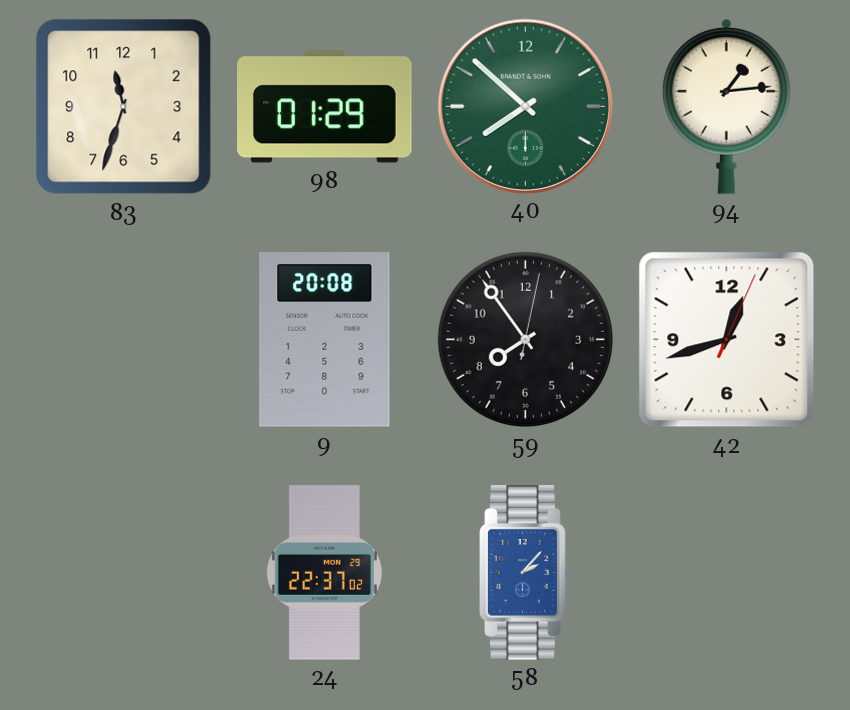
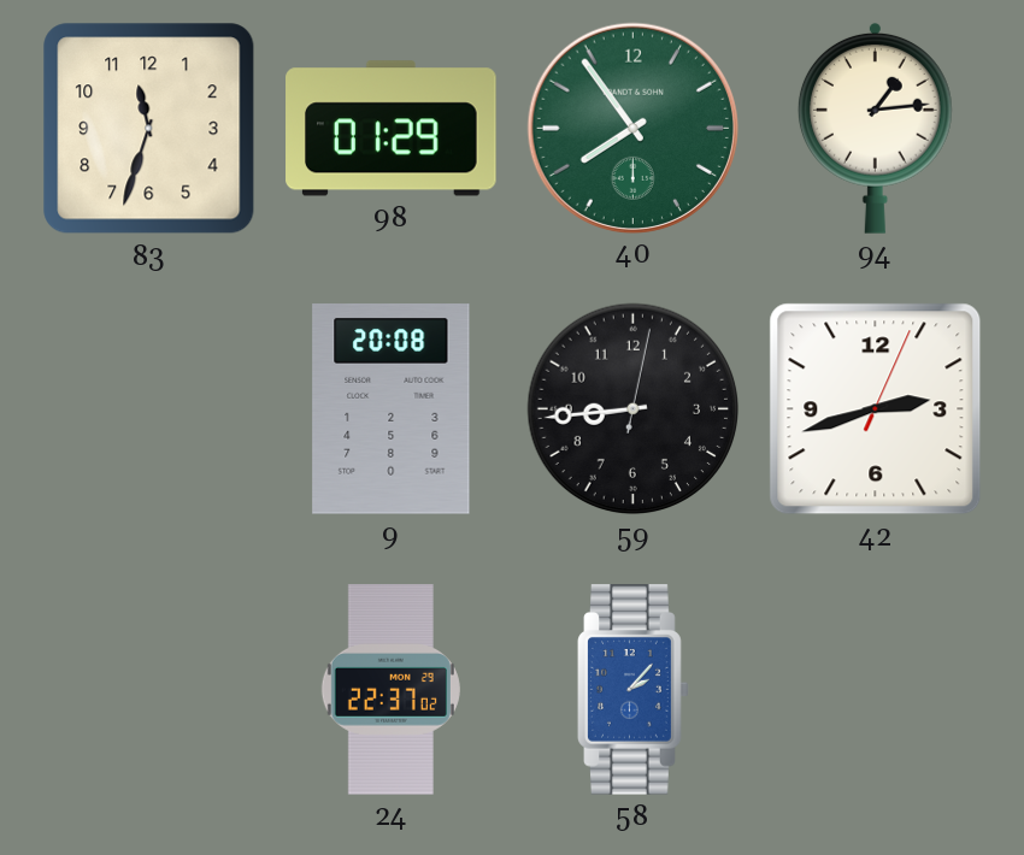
40: 7:52 -> 7:54 (632, 128)
59: 7:54 -> 8:44 (634, 409)
42: 12:42 -> 2:42 (876, 409)
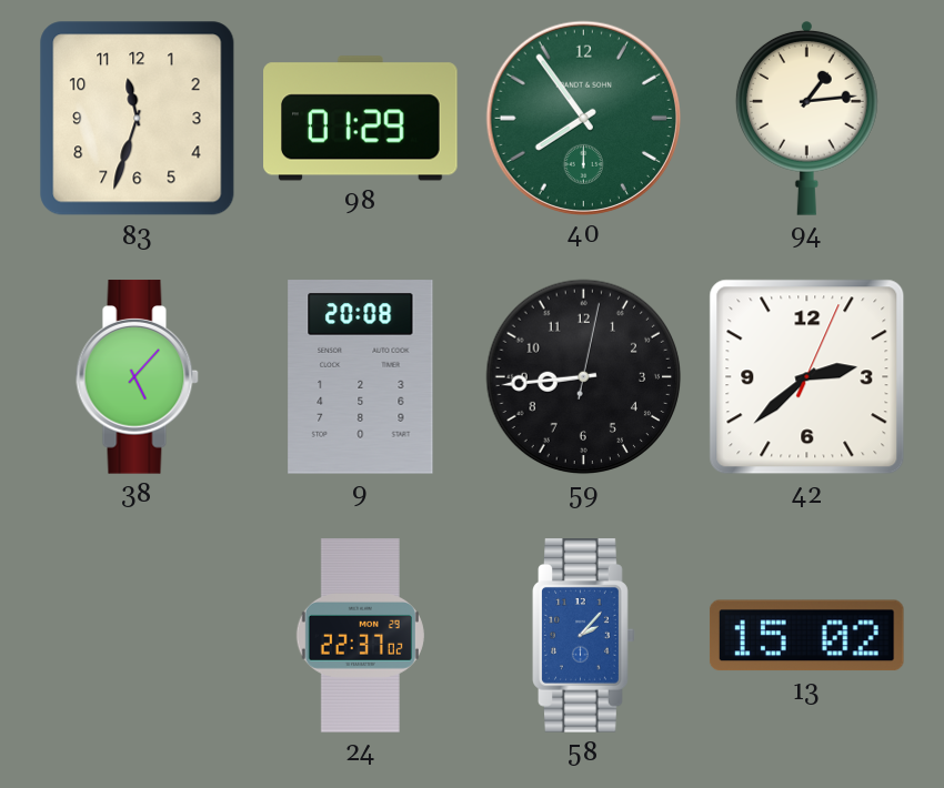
38: none -> 5:07 (137, 377)
42: 2:42 -> 2:38 (807, 377)
13: none -> 15:02 (806, 636)
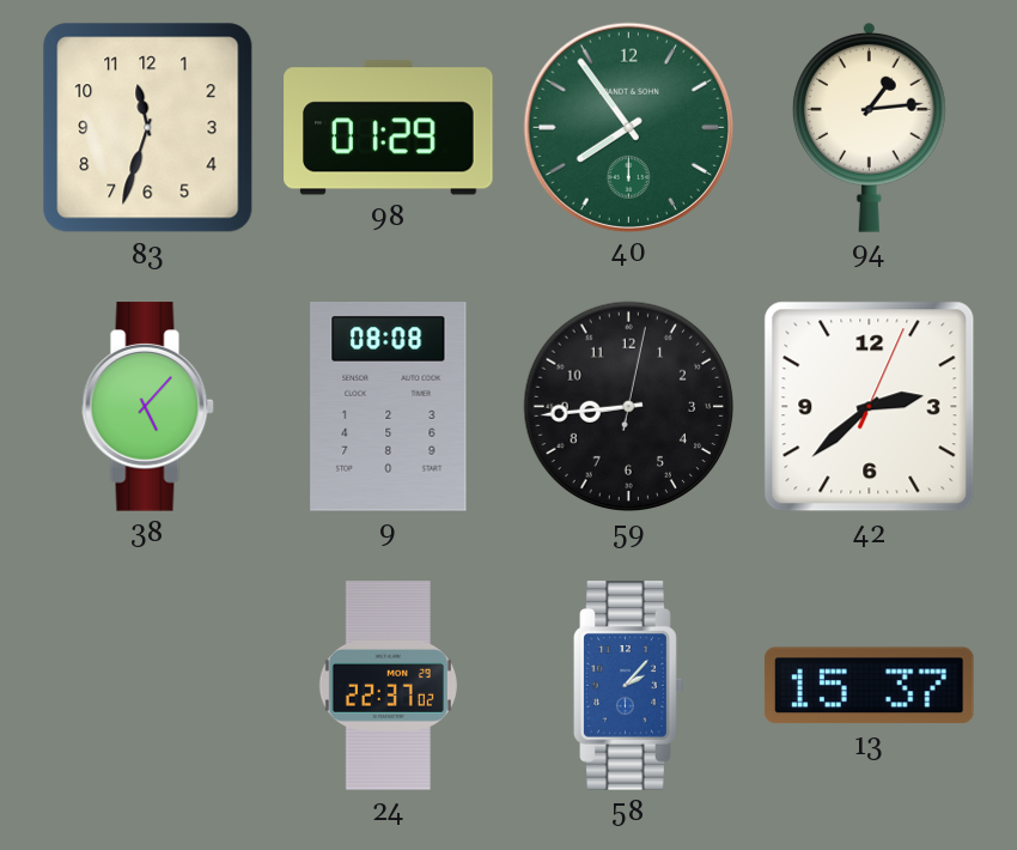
9: 20:08 -> 08:08 (389, 407)
13: 15:02 -> 15:37 (869, 686)
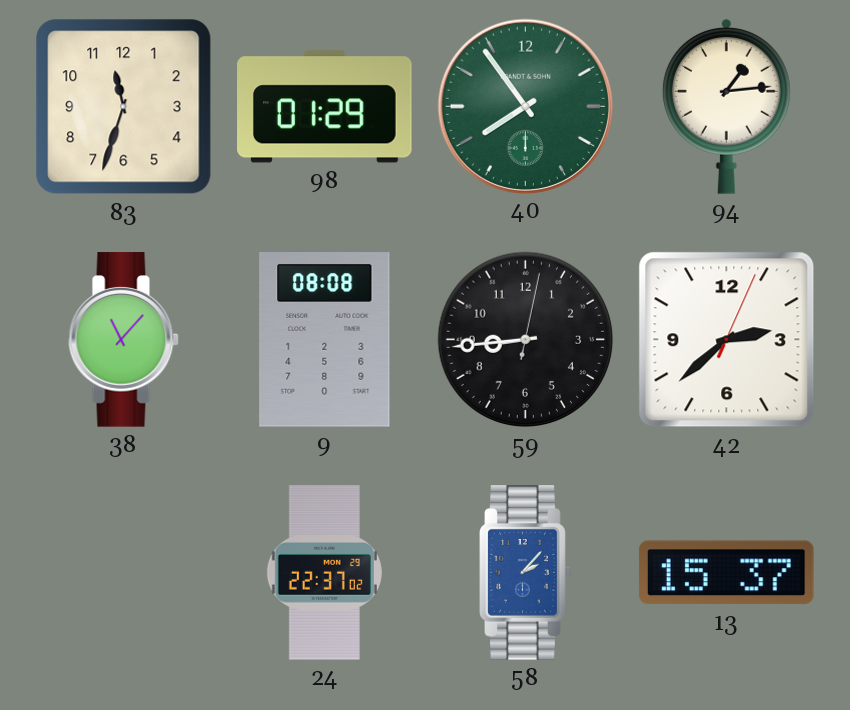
38: 5:07 -> 11:07 (123, 340)
